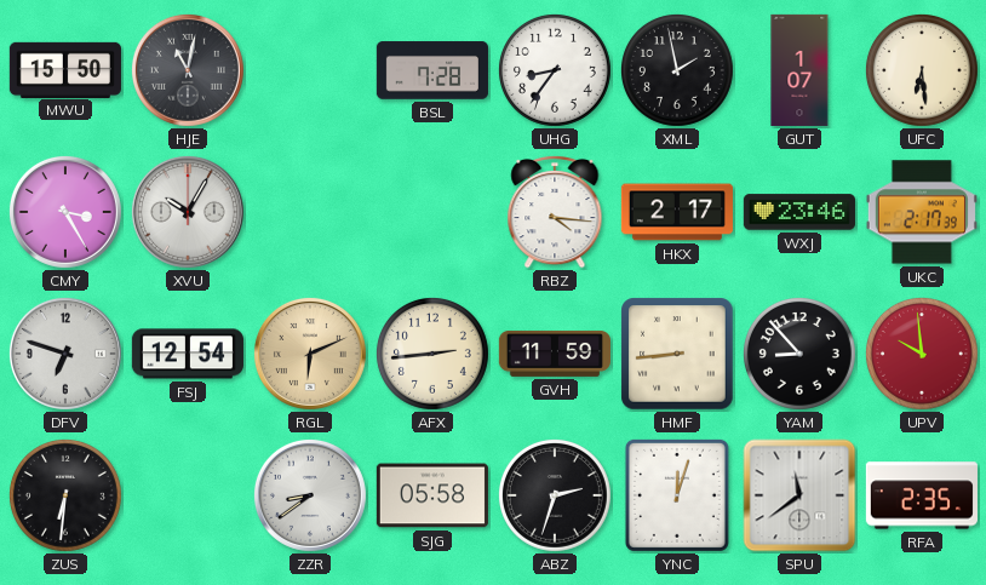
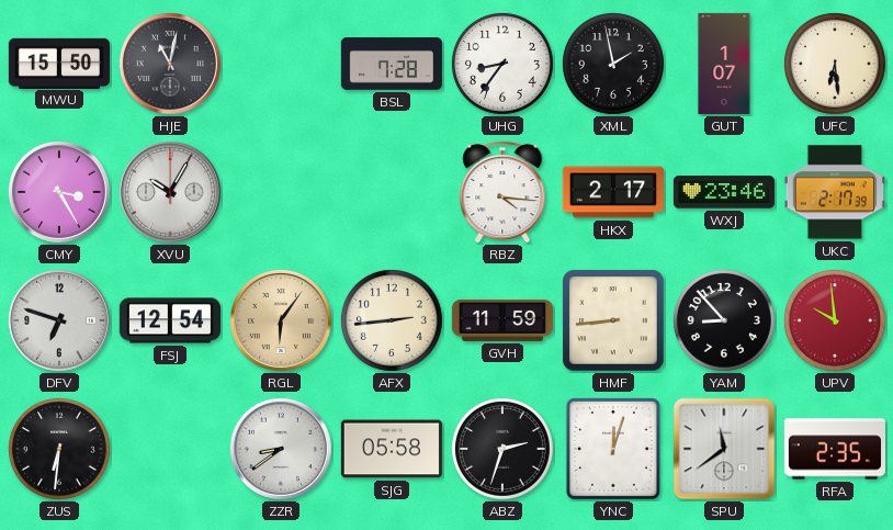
RGL: 6:11 -> 6:06 (281, 320)
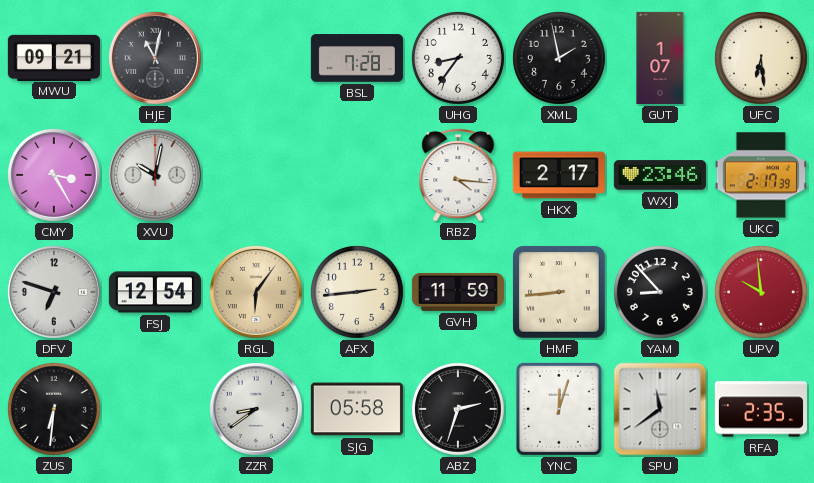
MWU: 15:50 -> 09:21 (54, 57)
XVU: 10:05 -> 10:02 (155, 175)
